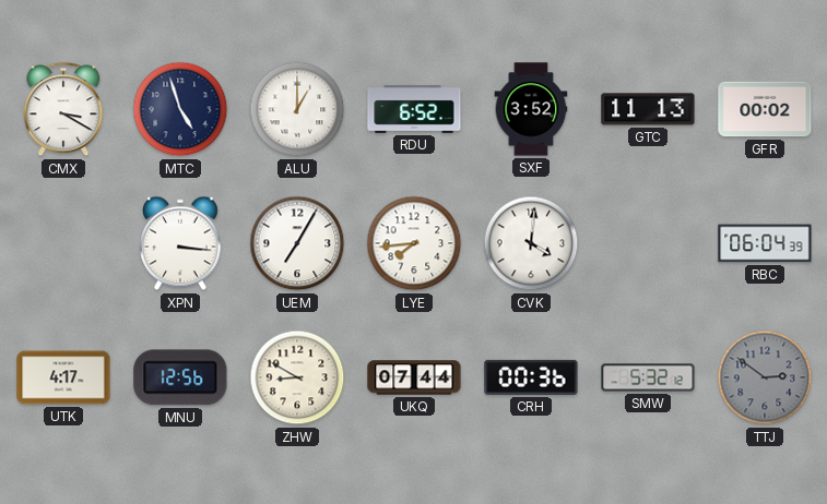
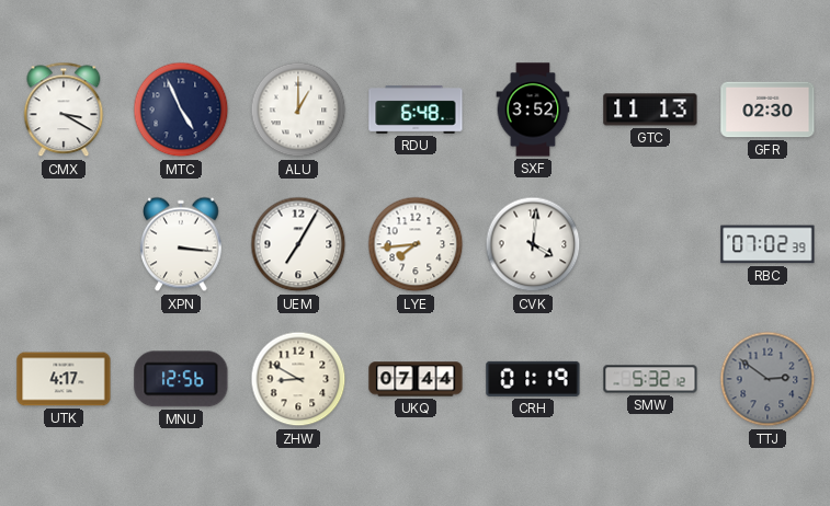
MTC: 4:57 -> 4:56 (181, 110)
RDU: 6:52 -> 6:48 (416, 110)
GFR: 00:02 -> 02:30 (768, 110)
RBC: 06:04 -> 07:02 (768, 244)
CRH: 00:36 -> 01:19 (533, 379)
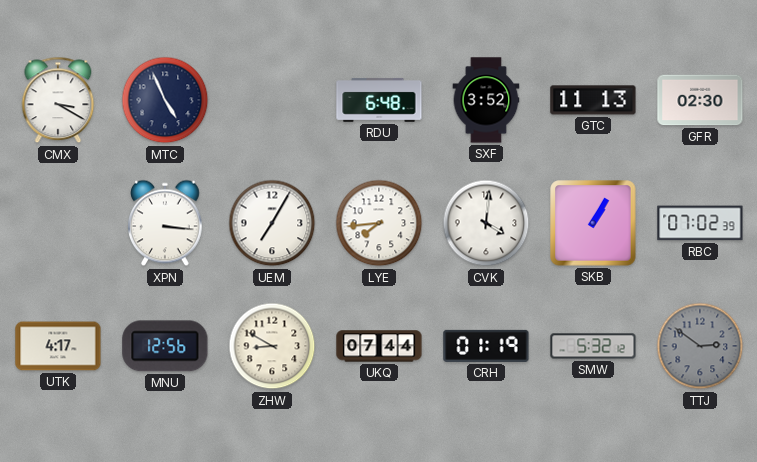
ALU: 1:00 -> none (298, 110)
SKB: none -> 1:05 (593, 223)
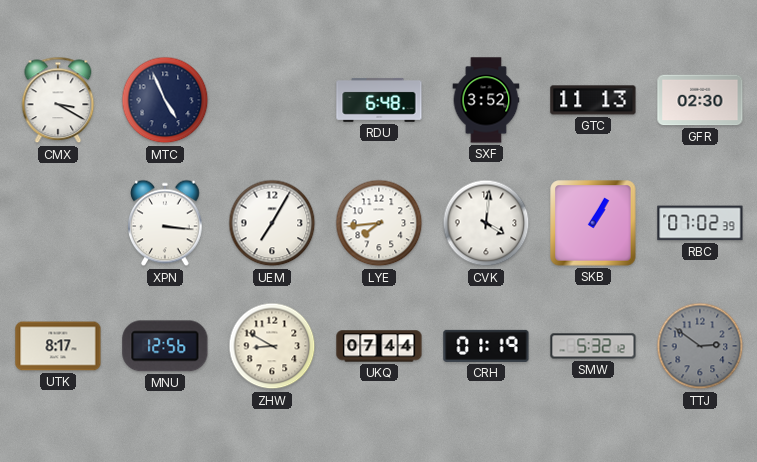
UTK: 4:17 -> 8:17 (58, 346)
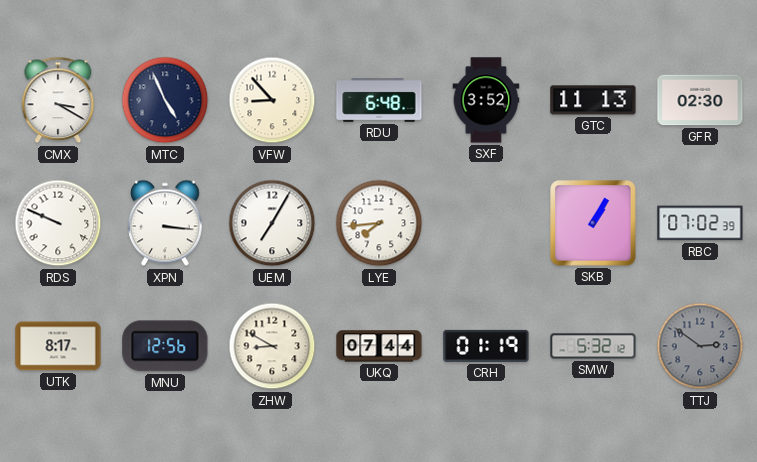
VFW: none -> 8:53 (272, 100)
RDS: none -> 9:49 (58, 223)
CVK: 4:01 -> none (486, 223)
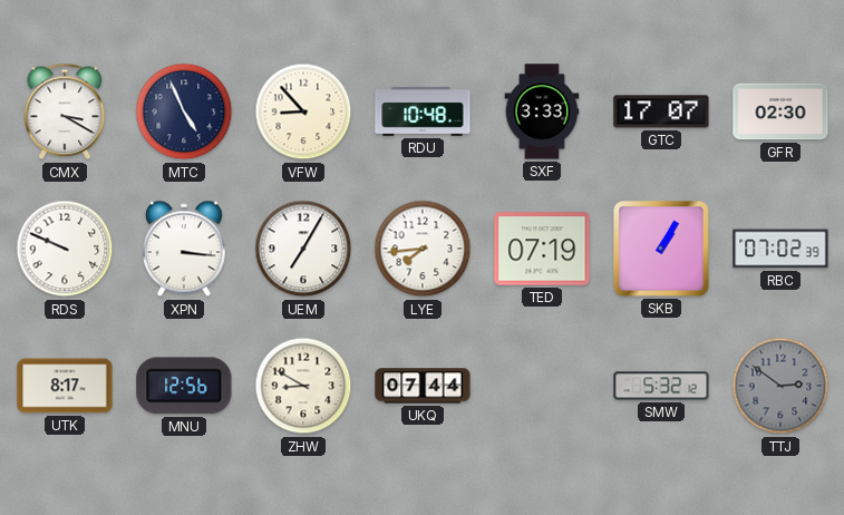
RDU: 6:48 -> 10:48 (423, 111)
SXF: 3:52 -> 3:33 (542, 111)
GTC: 11:13 -> 17:07 (661, 111)
TED: none -> 07:19 (542, 249)
CRH: 01:19 -> none (486, 346)
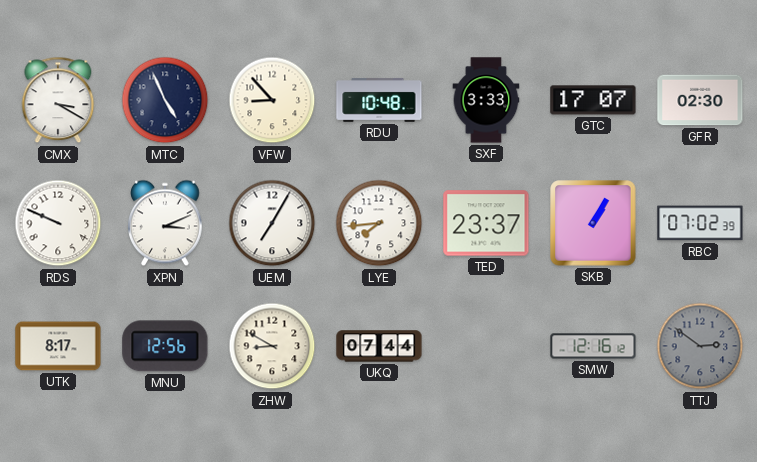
XPN: 3:16 -> 3:11 (166, 223)
TED: 07:19 -> 23:37 (486, 223)
SMW: 5:32 -> 12:16 (593, 346)
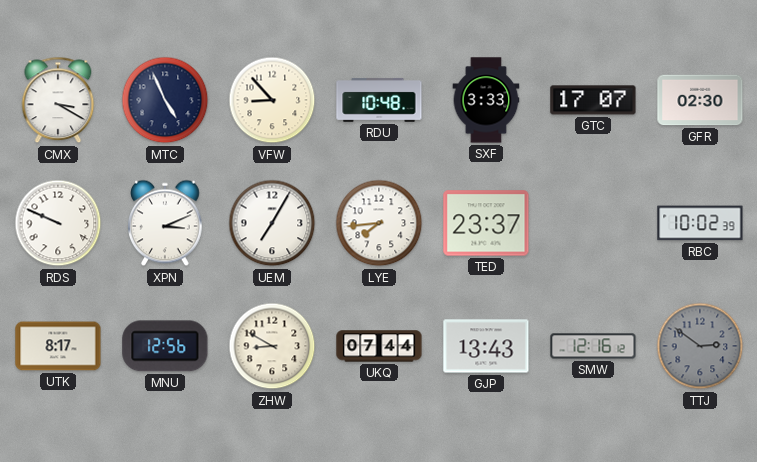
SKB: 1:05 -> none (593, 223)
RBC: 07:02 -> 10:02 (700, 223)
GJP: none -> 13:43 (486, 346)
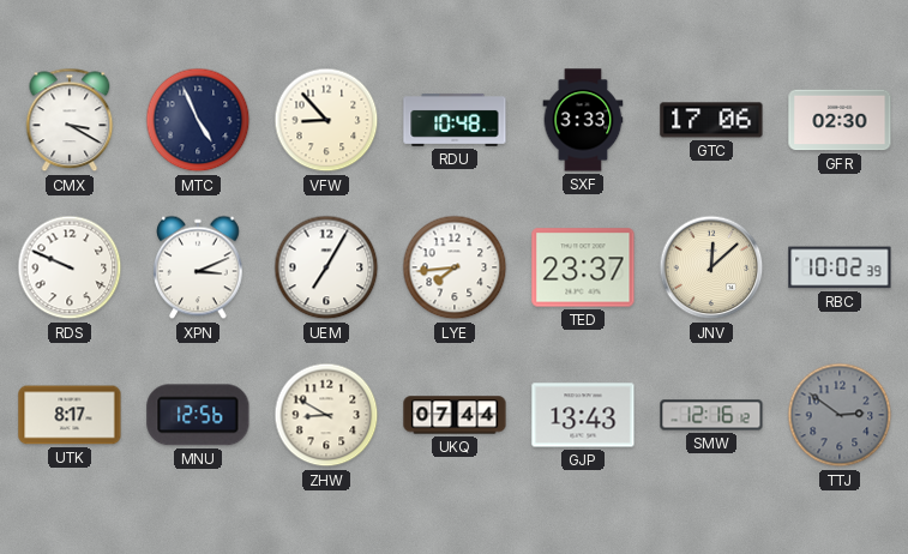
GTC: 17:07 -> 17:06 (711, 120)
JNV: none -> 12:08 (711, 267)
